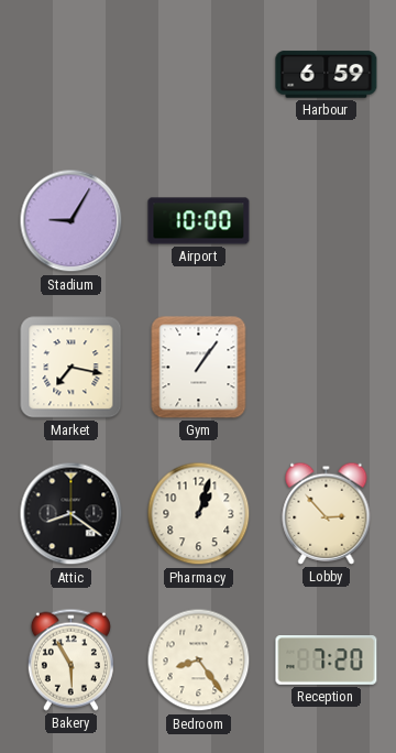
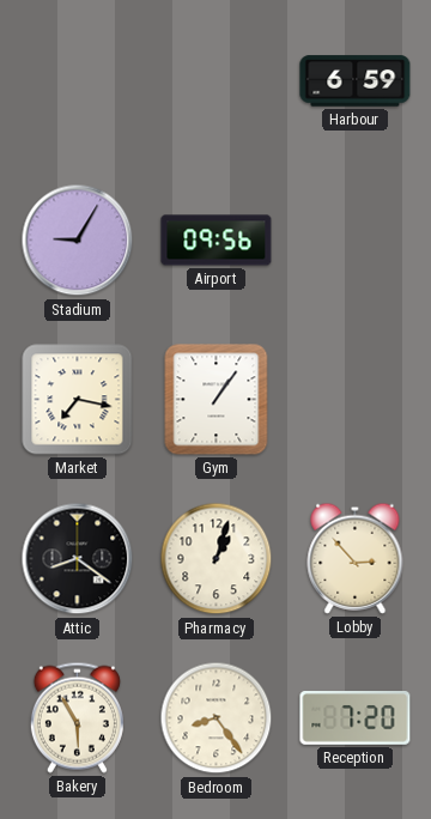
Airport: 10:00 -> 09:56 (217, 241)
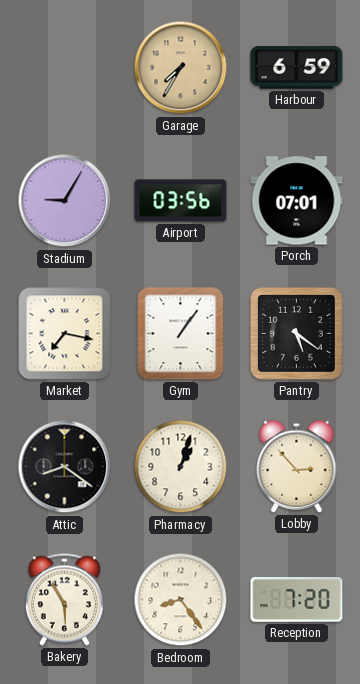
Garage: none -> 7:35 (181, 68)
Airport: 09:56 -> 03:56 (181, 201)
Porch: none -> 07:01 (297, 201)
Pantry: none -> 5:21 (297, 334)
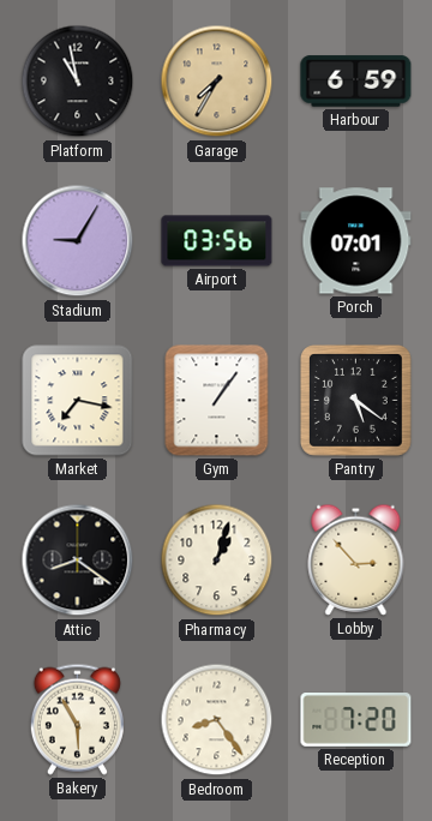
Platform: none -> 10:58 (78, 82)
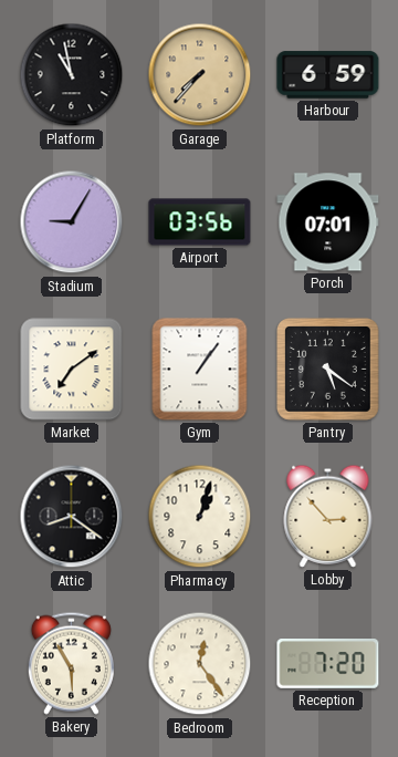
Garage: 7:35 -> 7:37 (200, 75)
Market: 7:17 -> 7:09 (72, 370)
Bedroom: 8:24 -> 12:24 (200, 664)
